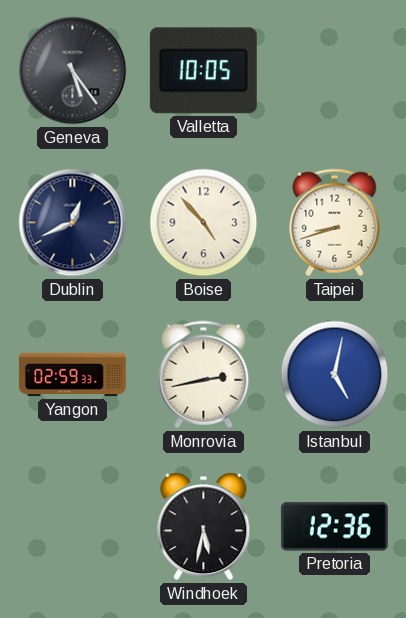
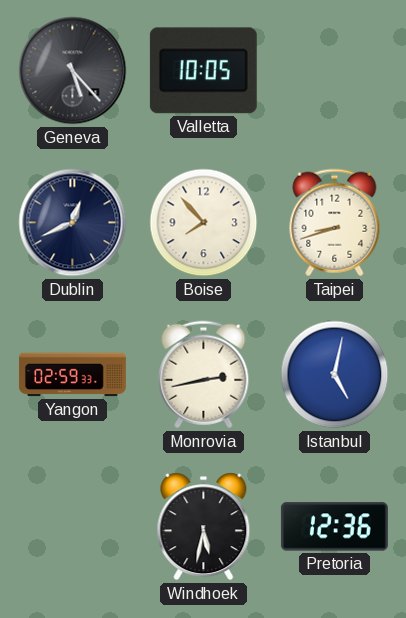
Geneva: 5:24 -> 5:23 (73, 71)
Boise: 4:53 -> 7:53 (204, 223)
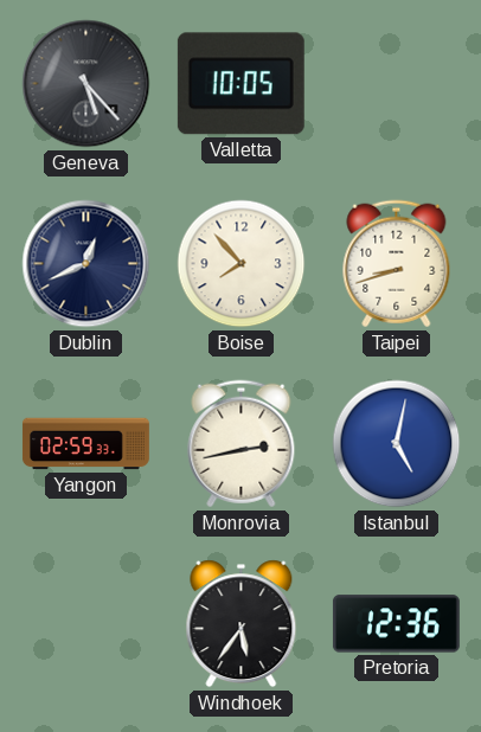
Windhoek: 5:32 -> 5:36 (242, 624)
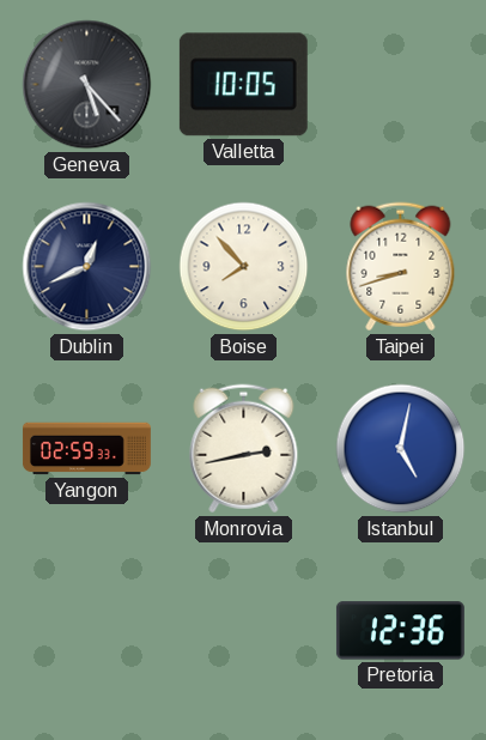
Windhoek: 5:36 -> none (242, 624)
